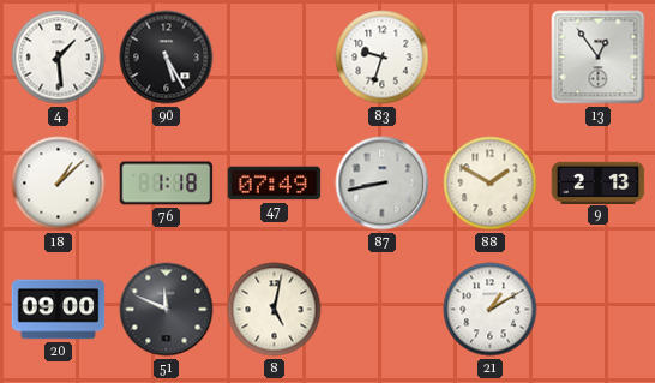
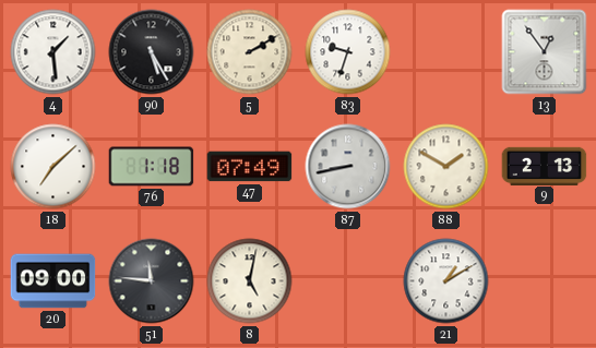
5: none -> 2:10 (250, 52)
18: 1:08 -> 7:08 (53, 167)
51: 11:49 -> 11:46 (152, 281)
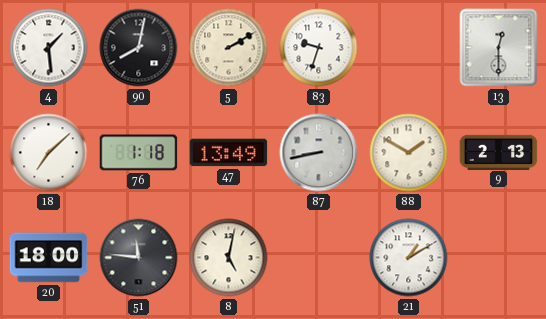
90: 5:25 -> 8:02 (139, 48)
13: 12:54 -> 12:30 (499, 48)
47: 07:49 -> 13:49 (229, 153)
20: 09:00 -> 18:00 (49, 258)
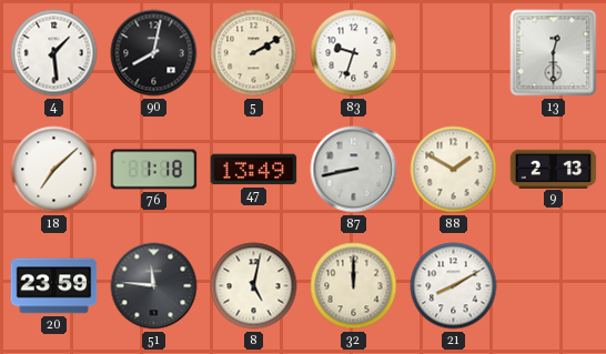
20: 18:00 -> 23:59 (54, 286)
32: none -> 12:00 (354, 286)
21: 1:10 -> 8:10 (454, 286)
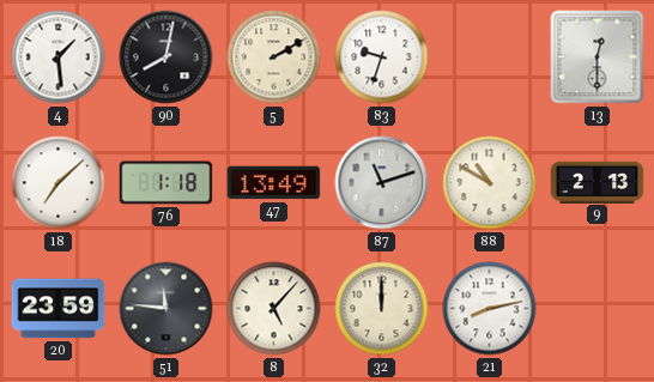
87: 8:43 -> 11:12 (382, 183)
88: 1:50 -> 10:50 (490, 183)
8: 5:02 -> 5:07 (274, 309)
21: 8:10 -> 8:13 (490, 309)
